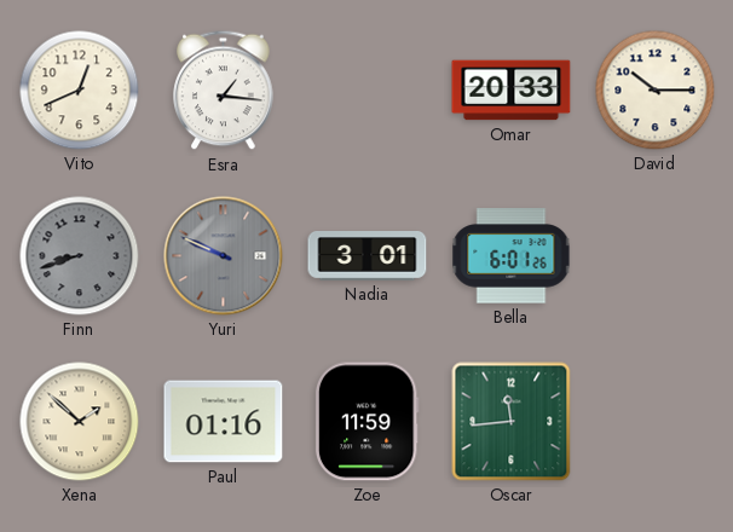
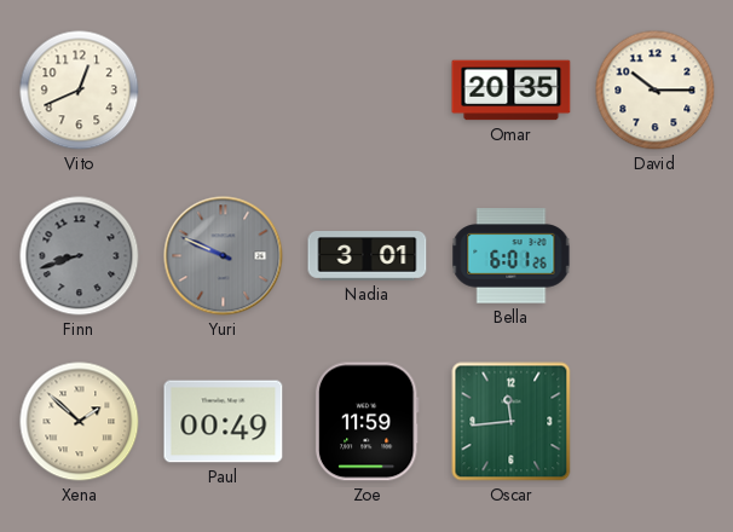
Esra: 1:16 -> none (224, 91)
Omar: 20:33 -> 20:35 (512, 91)
Paul: 01:16 -> 00:49 (224, 422)
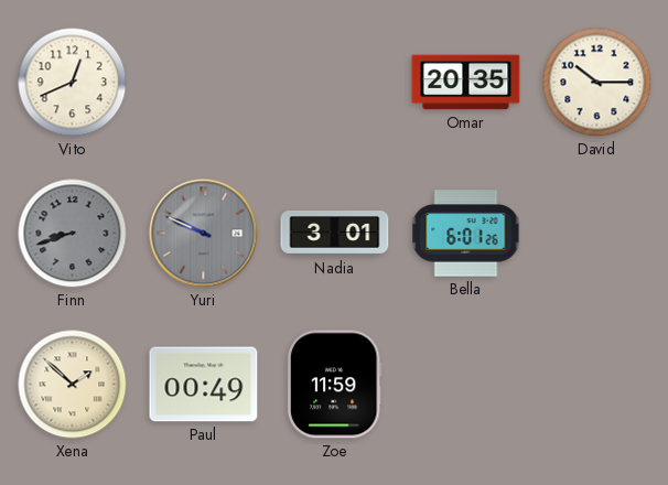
Oscar: 11:44 -> none (512, 422)
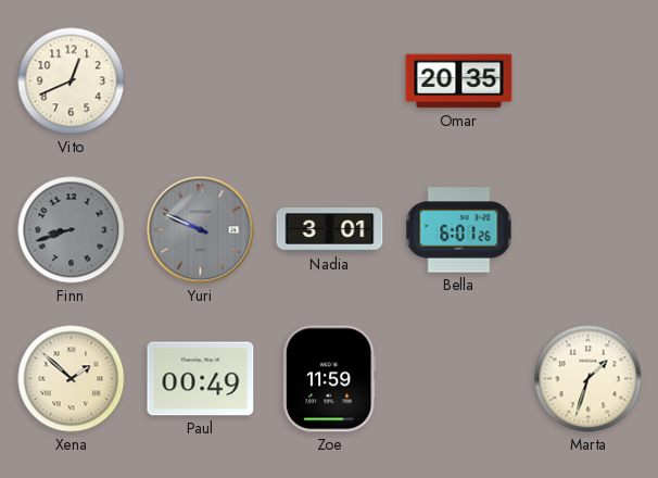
David: 10:15 -> none (597, 83)
Marta: none -> 1:33 (589, 379)
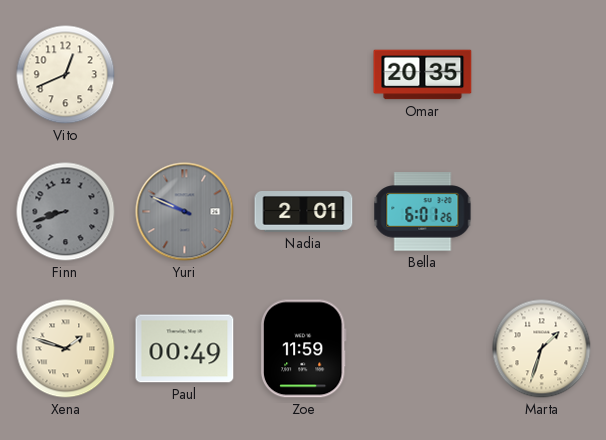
Nadia: 3:01 -> 2:01 (304, 212)
Xena: 1:52 -> 1:48 (66, 349)
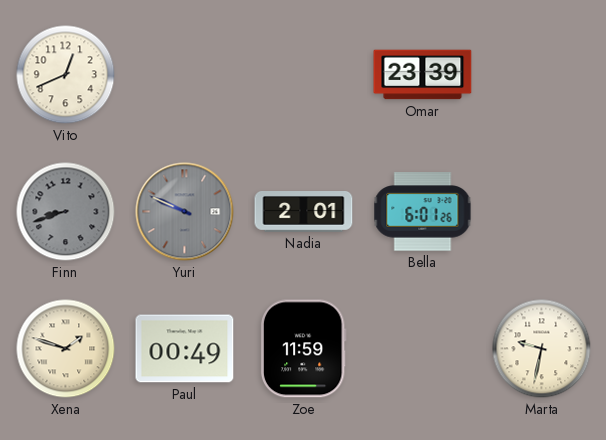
Omar: 20:35 -> 23:39 (423, 75)
Marta: 1:33 -> 9:32 (542, 349)
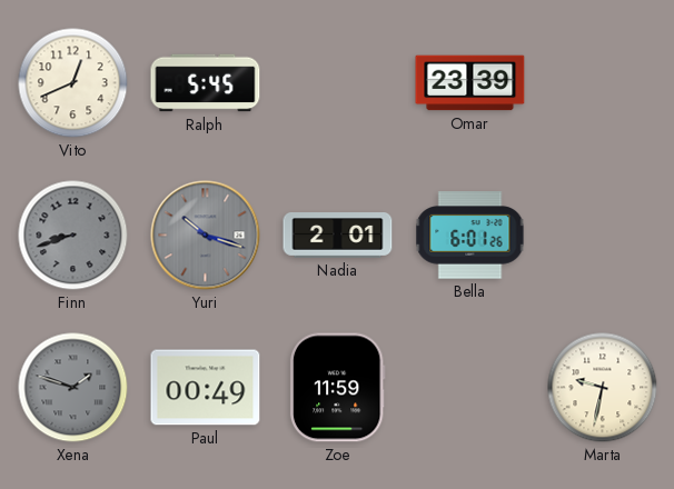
Ralph: none -> 5:45 (206, 83)
Yuri: 9:49 -> 10:18 (206, 236)
Xena dial: cream -> grey (73, 388)
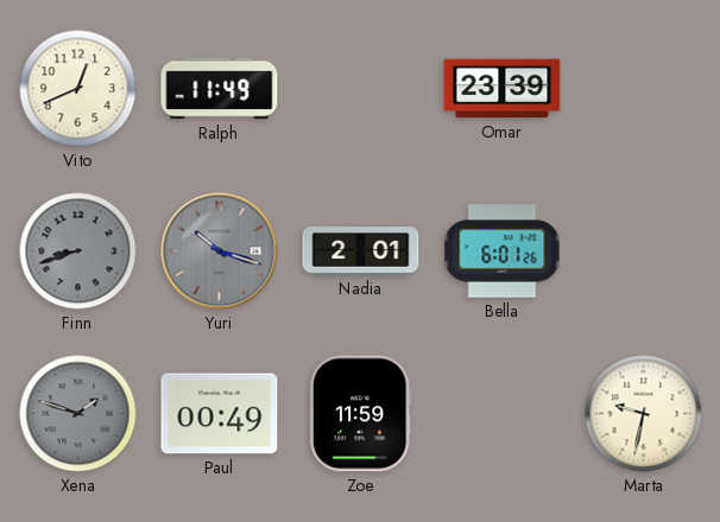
Ralph: 5:45 -> 11:49 (220, 89)
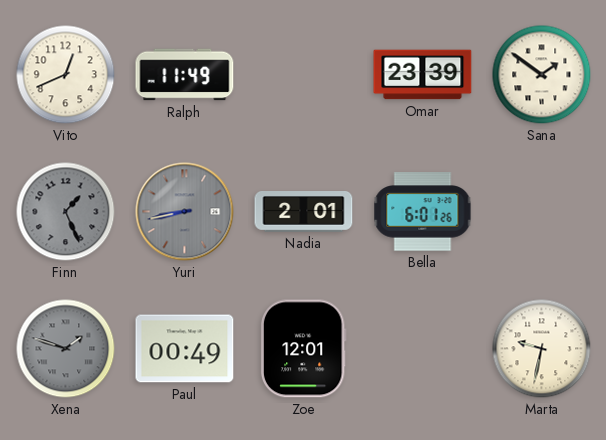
Sana: none -> 1:51 (542, 75)
Finn: 8:42 -> 1:26 (66, 212)
Yuri: 10:18 -> 8:43 (185, 212)
Zoe: 11:59 -> 12:01 (303, 349)
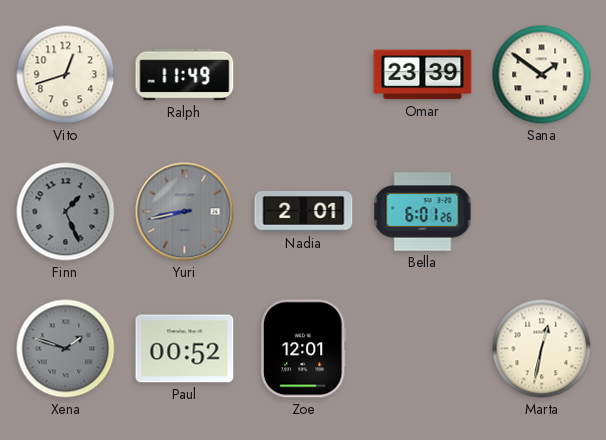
Vito: 12:41 -> 12:42 (66, 75)
Paul: 00:49 -> 00:52 (185, 349)
Marta: 9:32 -> 12:32 (542, 349)
